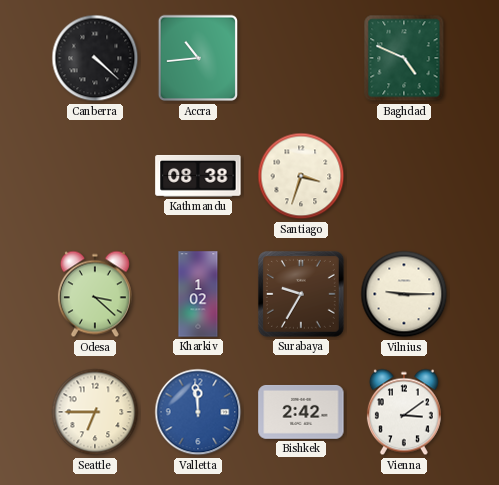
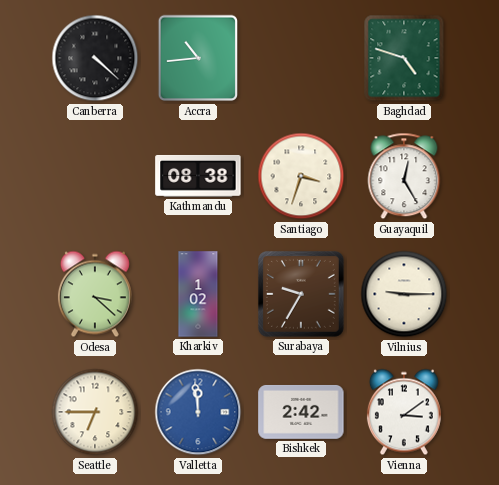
Baghdad: 4:49 -> 4:48 (404, 58)
Guayaquil: none -> 12:25 (404, 176)
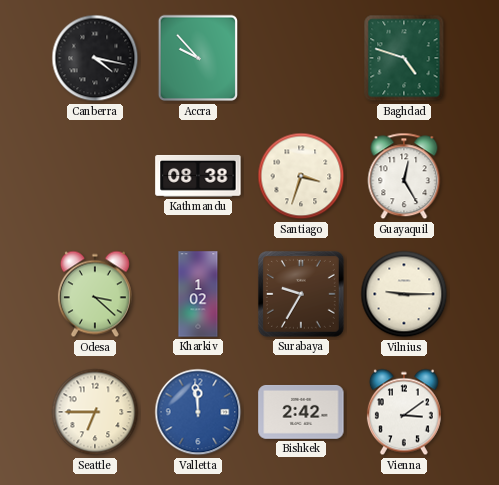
Canberra: 4:22 -> 4:17 (95, 58)
Accra: 10:44 -> 9:53 (198, 58)
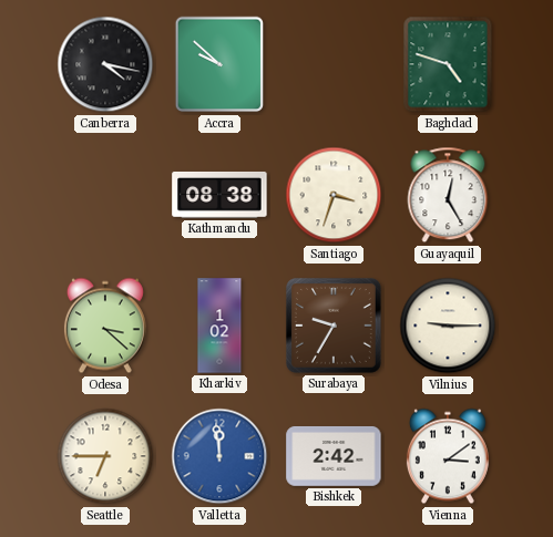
Accra: 9:53 -> 9:52 (219, 64)
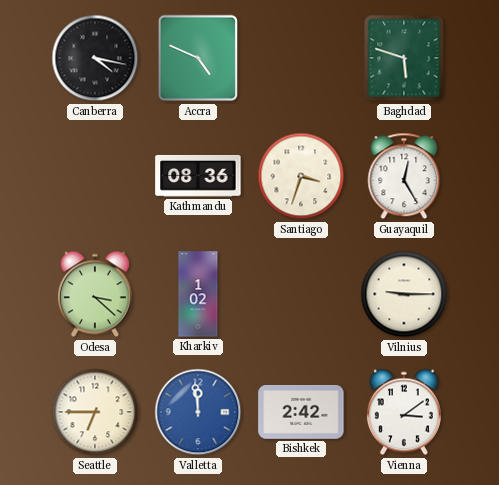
Accra: 9:52 -> 4:49 (198, 58)
Baghdad: 4:48 -> 5:48 (404, 58)
Kathmandu: 08:38 -> 08:36 (198, 176)
Surabaya: 9:35 -> none (334, 326)
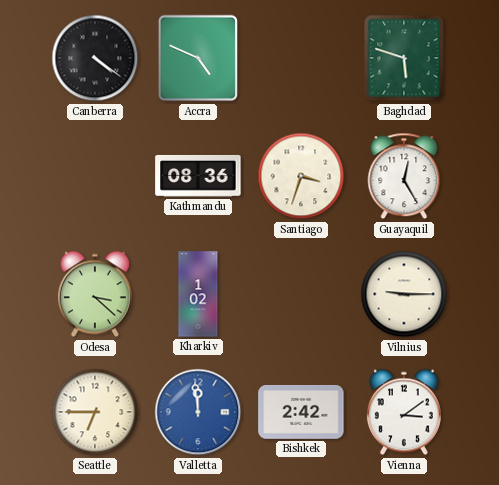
Canberra: 4:17 -> 4:21 (95, 58)
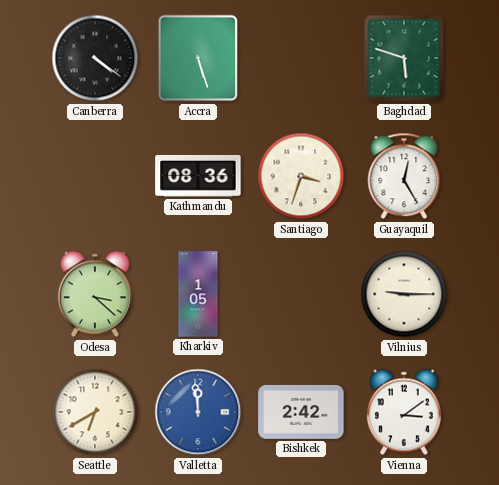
Accra: 4:49 -> 5:27 (198, 58)
Kharkiv: 1:02 -> 1:05 (198, 294)
Seattle: 6:45 -> 6:40 (95, 412)
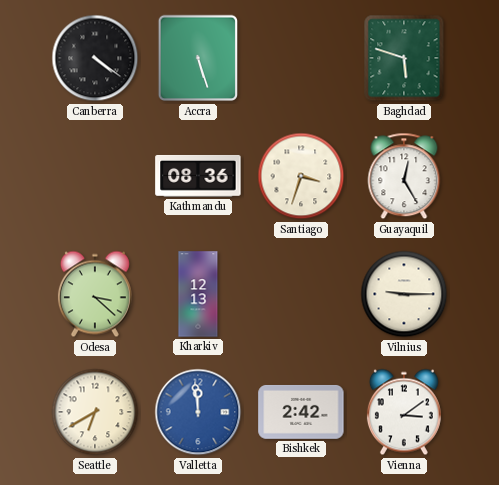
Kharkiv: 1:05 -> 12:13 (198, 294)
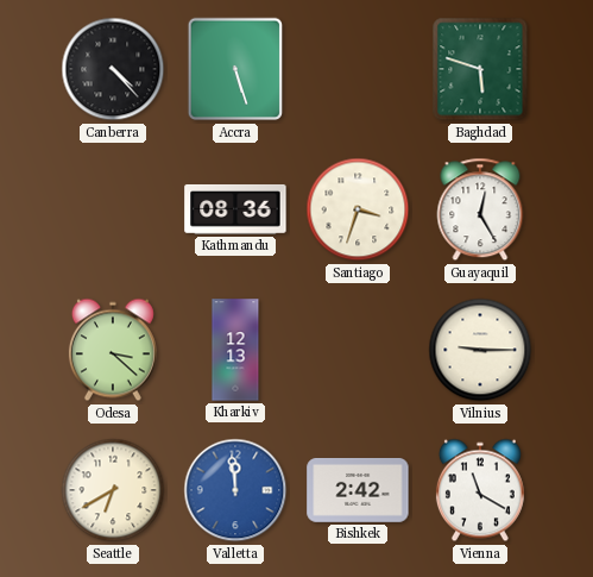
Canberra: 4:21 -> 4:23 (113, 69)
Vienna: 3:09 -> 11:20 (480, 490)
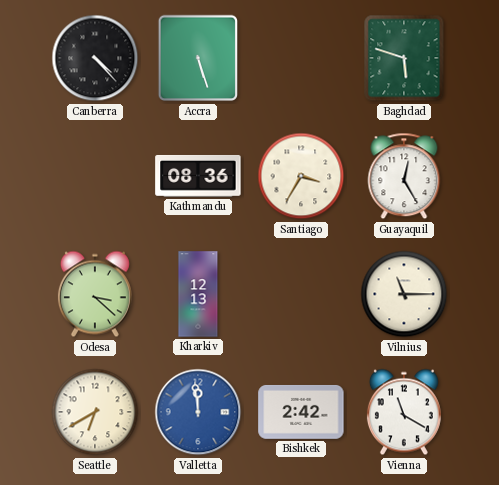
Santiago: 3:33 -> 3:35 (301, 176)
Vilnius: 9:15 -> 11:15 (404, 294)
